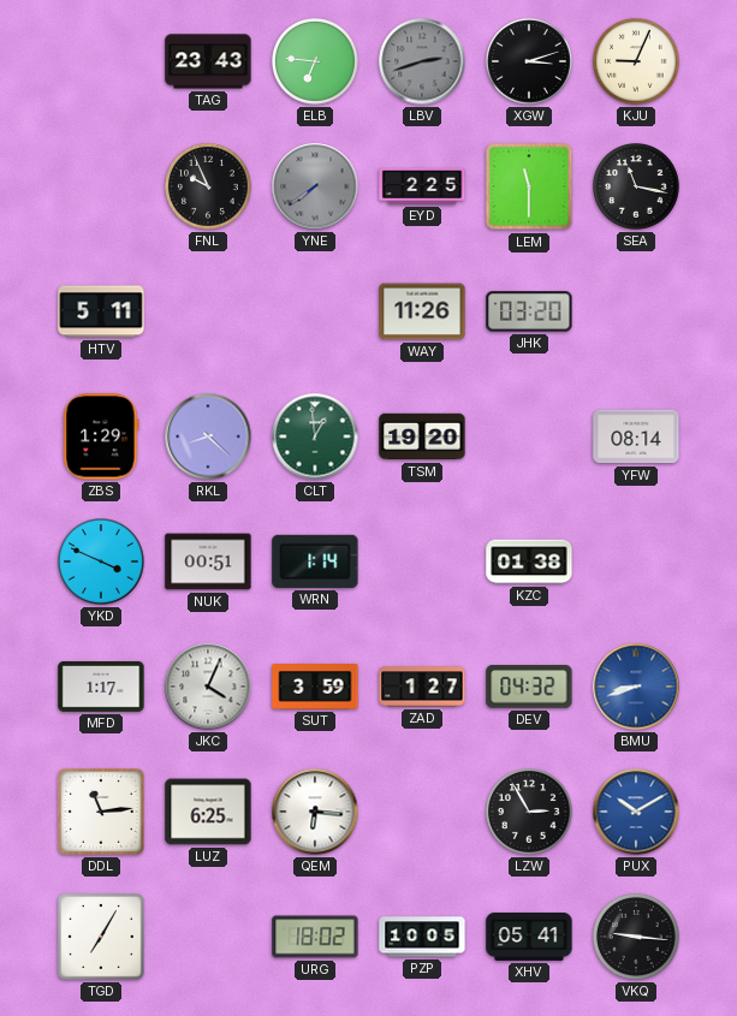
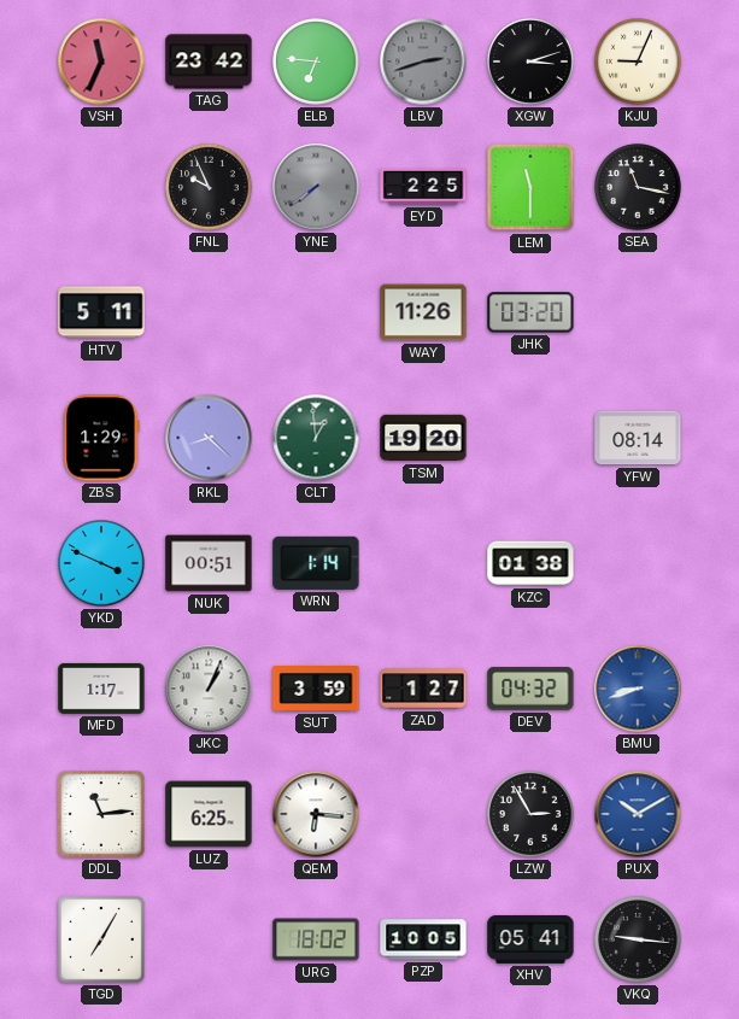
VSH: none -> 11:34 (101, 62)
TAG: 23:43 -> 23:42 (209, 62)
JKC: 4:04 -> 1:04 (209, 689)
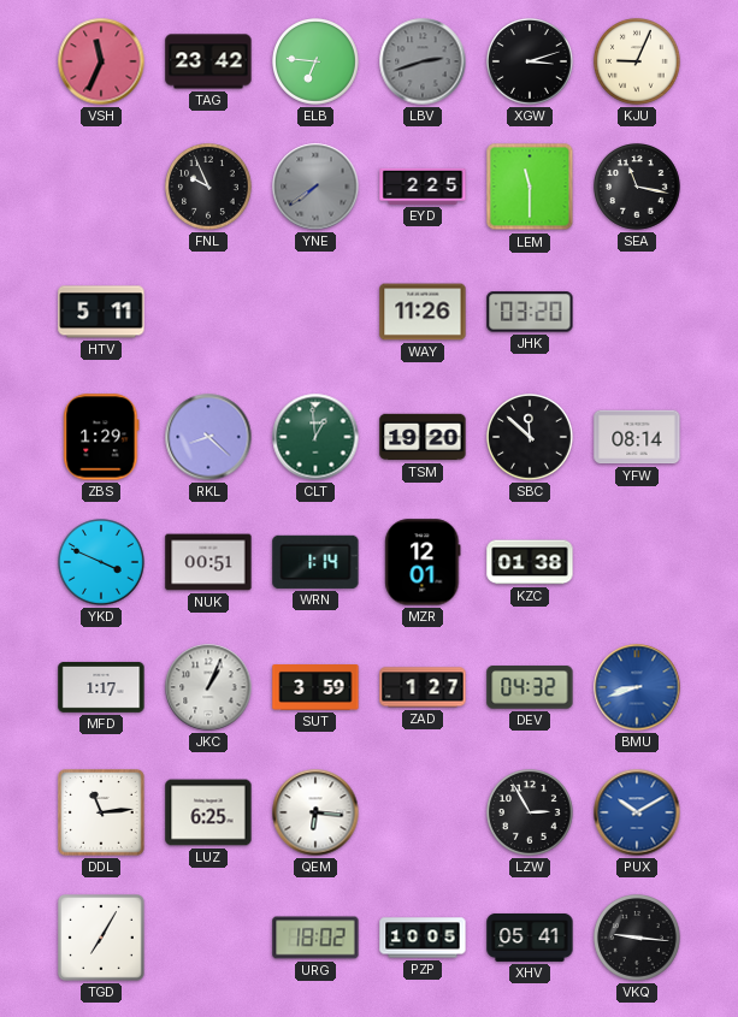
SBC: none -> 11:52 (531, 438)
MZR: none -> 12:01 (423, 562)
